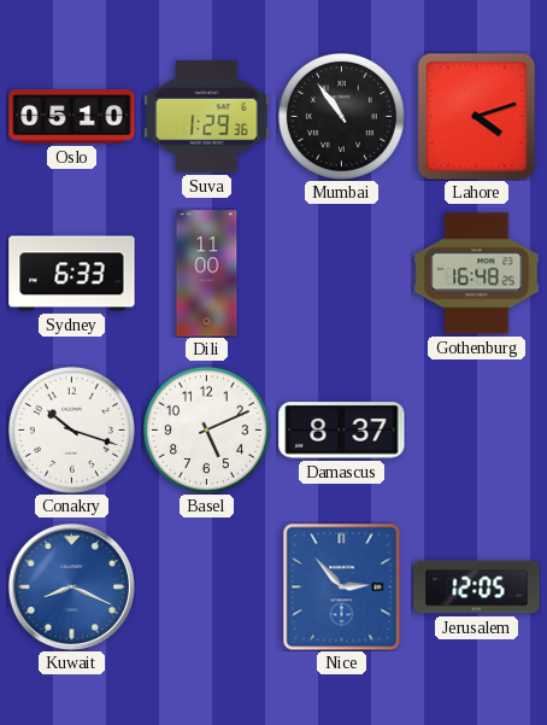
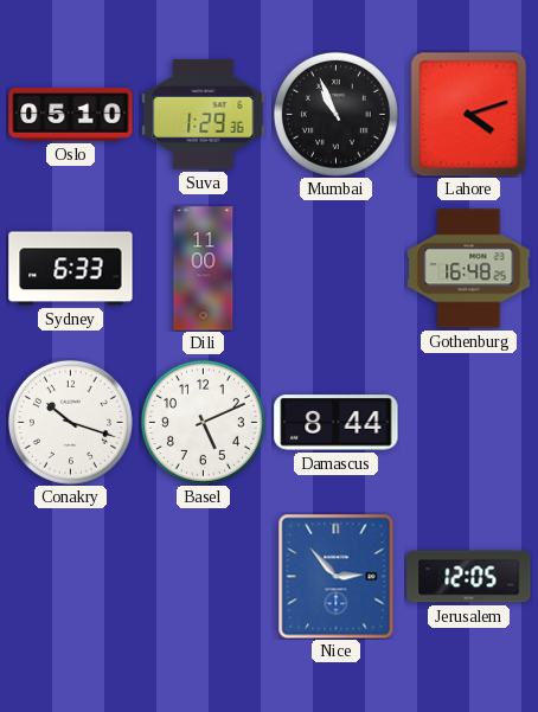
Mumbai: 10:54 -> 10:56 (335, 114)
Damascus: 8:37 -> 8:44 (337, 423)
Kuwait: 8:19 -> none (71, 586)
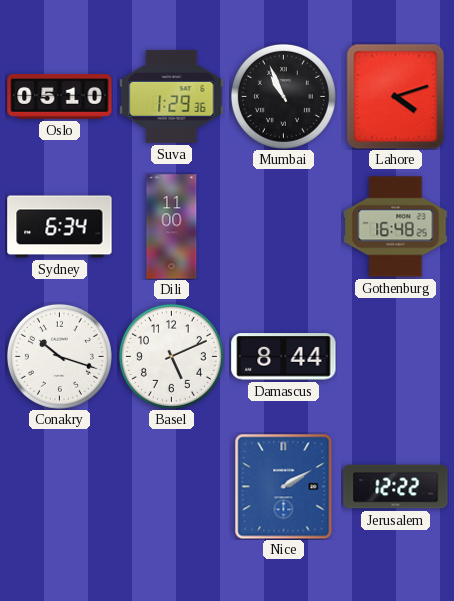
Sydney: 6:33 -> 6:34 (60, 227)
Nice: 2:53 -> 2:10 (284, 486)
Jerusalem: 12:05 -> 12:22 (396, 487)
